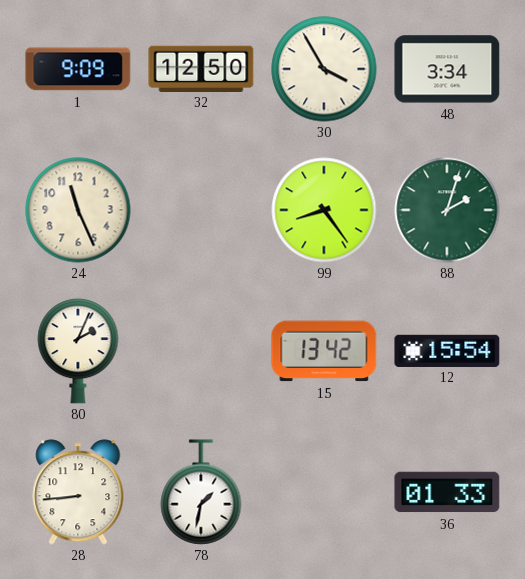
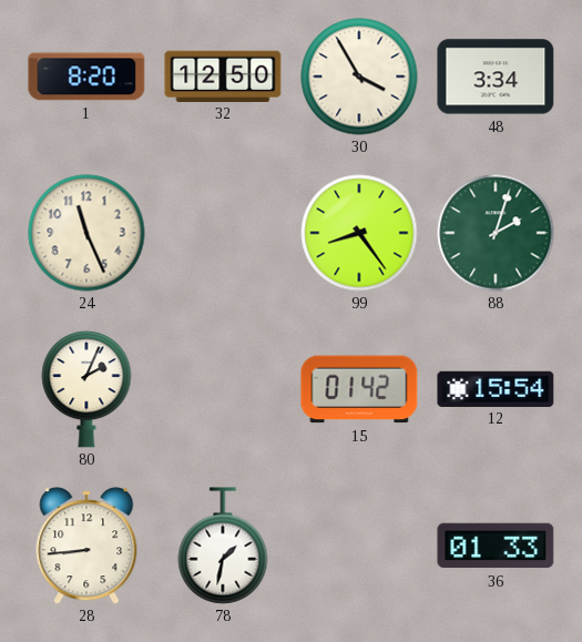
1: 9:09 -> 8:20 (86, 77)
15: 13:42 -> 01:42 (359, 389)
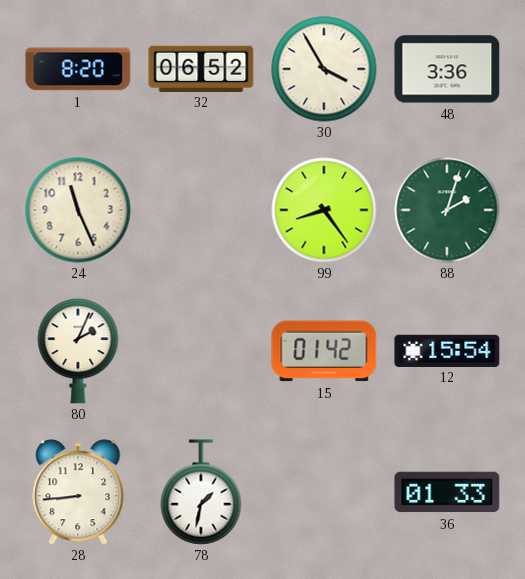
32: 12:50 -> 06:52 (201, 68)
48: 3:34 -> 3:36 (447, 69)
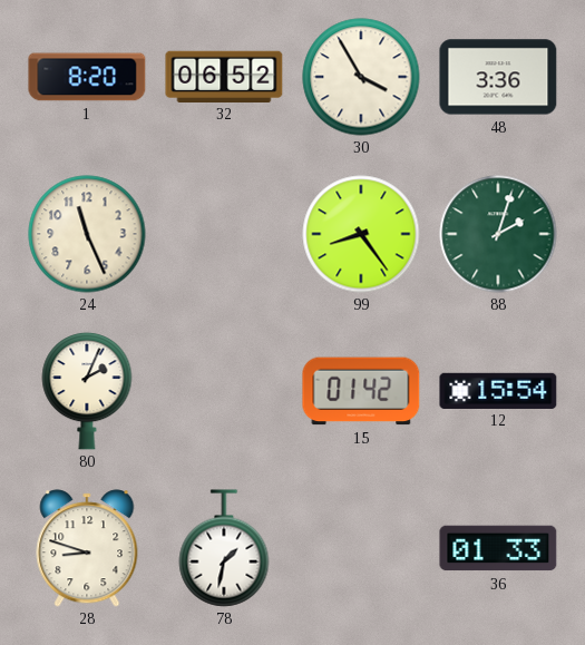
28: 8:44 -> 8:48 (87, 548)
